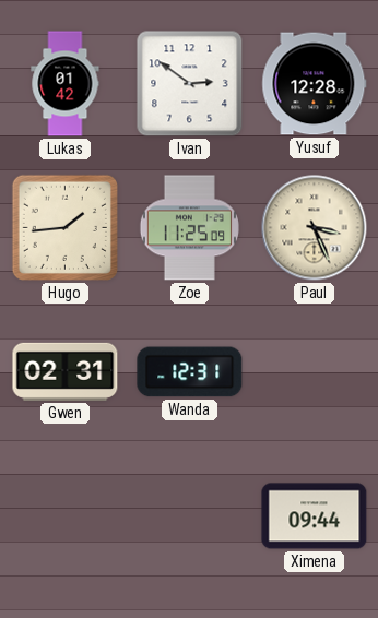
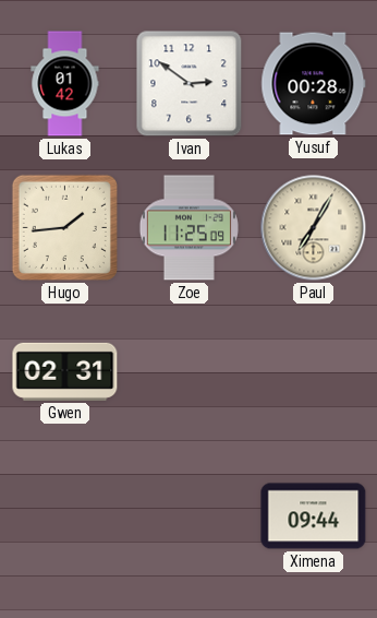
Yusuf: 12:28 -> 00:28 (314, 84)
Paul: 3:26 -> 7:05 (314, 228)
Wanda: 12:31 -> none (190, 372)
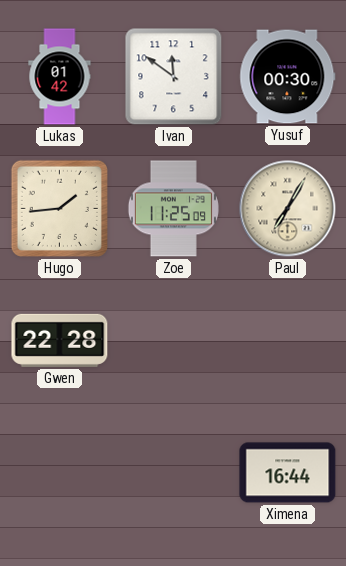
Ivan: 2:51 -> 11:51 (174, 77)
Yusuf: 00:28 -> 00:30 (288, 77)
Gwen: 02:31 -> 22:28 (60, 340)
Ximena: 09:44 -> 16:44 (288, 473)
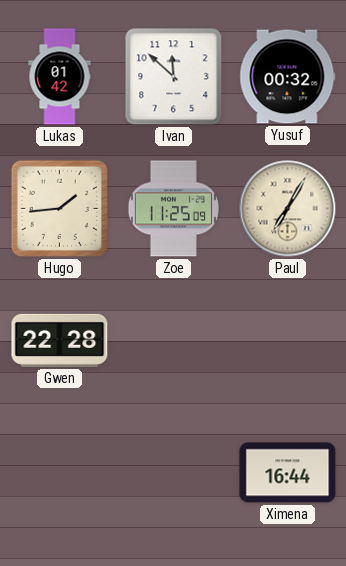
Ivan: 11:51 -> 11:52 (174, 77)
Yusuf: 00:30 -> 00:32 (288, 77)
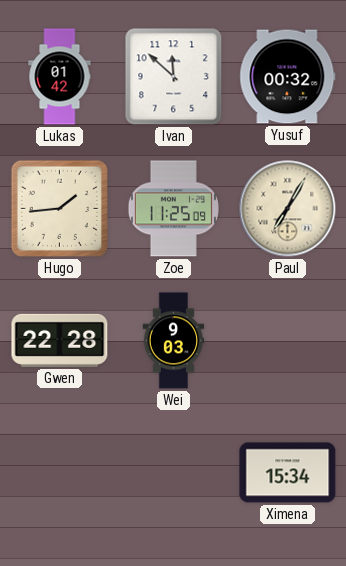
Wei: none -> 9:03 (174, 341)
Ximena: 16:44 -> 15:34 (288, 473)
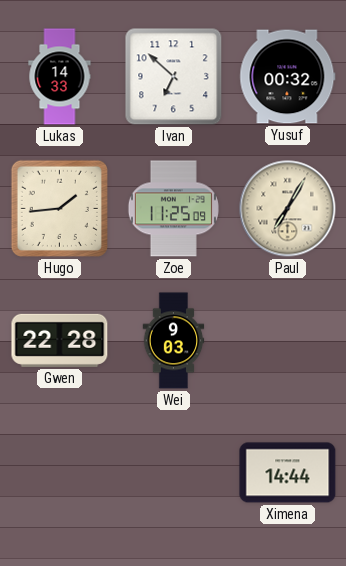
Lukas: 01:42 -> 14:33 (60, 77)
Ivan: 11:52 -> 6:52 (174, 77)
Ximena: 15:34 -> 14:44 (288, 473)
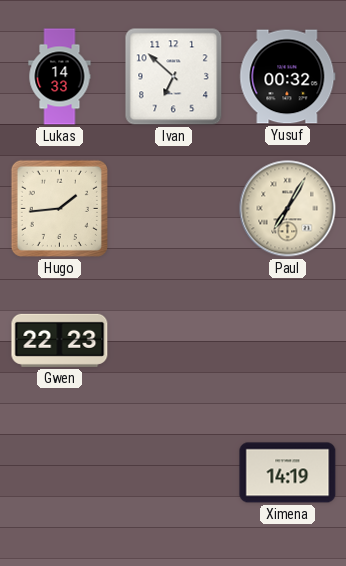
Zoe: 11:25 -> none (173, 209)
Gwen: 22:28 -> 22:23 (60, 340)
Wei: 9:03 -> none (174, 341)
Ximena: 14:44 -> 14:19 (288, 473)
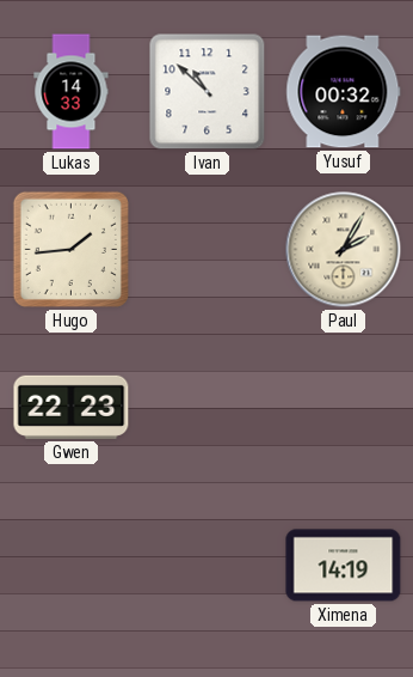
Ivan: 6:52 -> 10:52 (208, 92)
Paul: 7:05 -> 2:05 (344, 250)
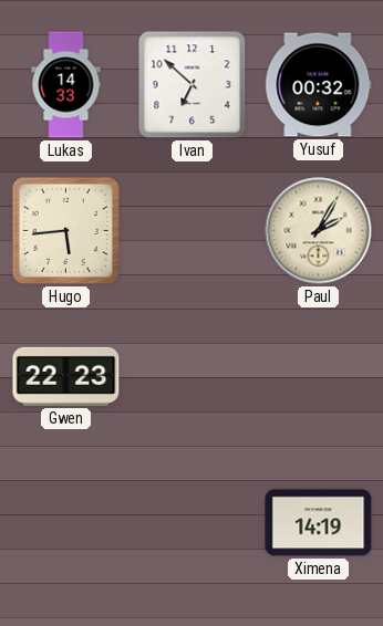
Ivan: 10:52 -> 6:52 (193, 85)
Hugo: 1:44 -> 5:44 (65, 230)
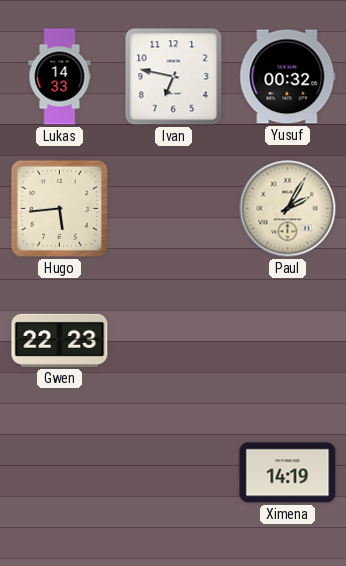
Ivan: 6:52 -> 6:47 (174, 77)
